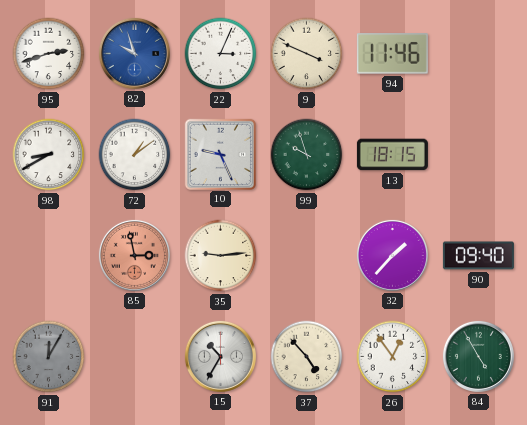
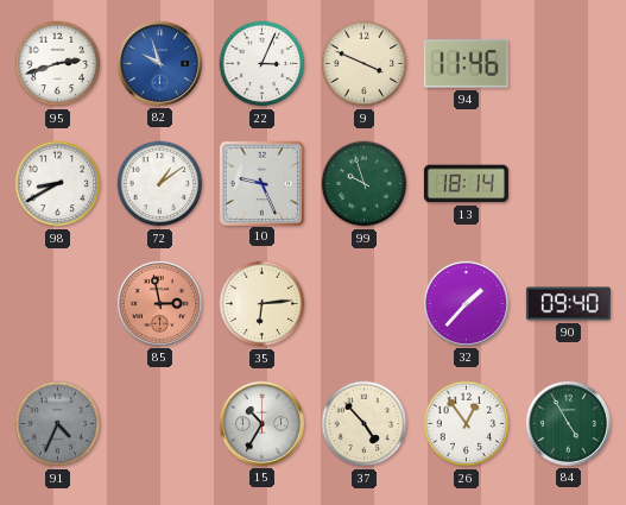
13: 18:15 -> 18:14 (466, 184)
35: 9:14 -> 6:14 (263, 304)
91: 12:05 -> 4:34 (58, 424)
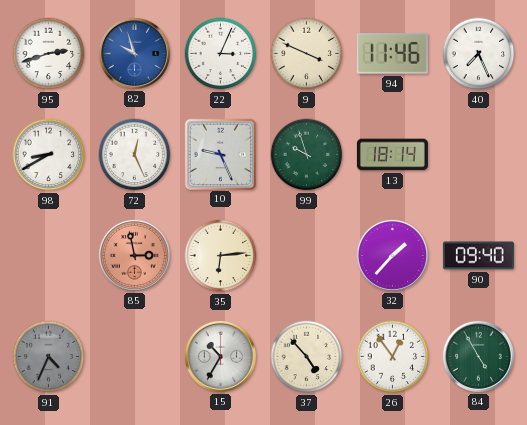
40: none -> 7:26 (479, 54)
72: 1:09 -> 12:26 (135, 155)
